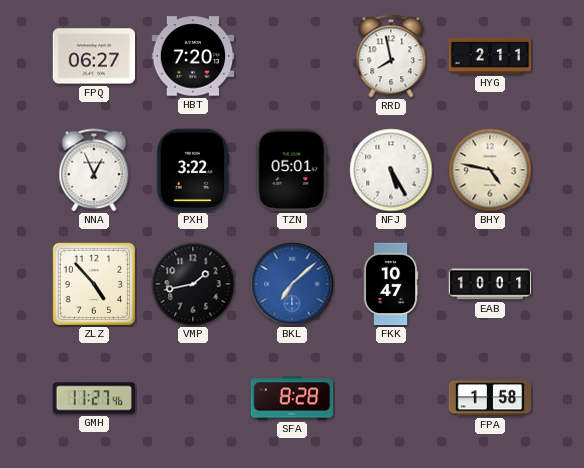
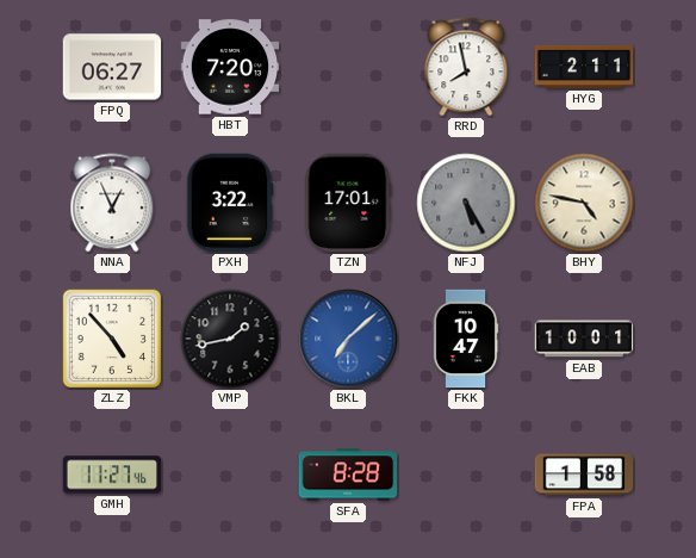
TZN: 05:01 -> 17:01 (348, 203)
NFJ dial: white -> grey (466, 203)
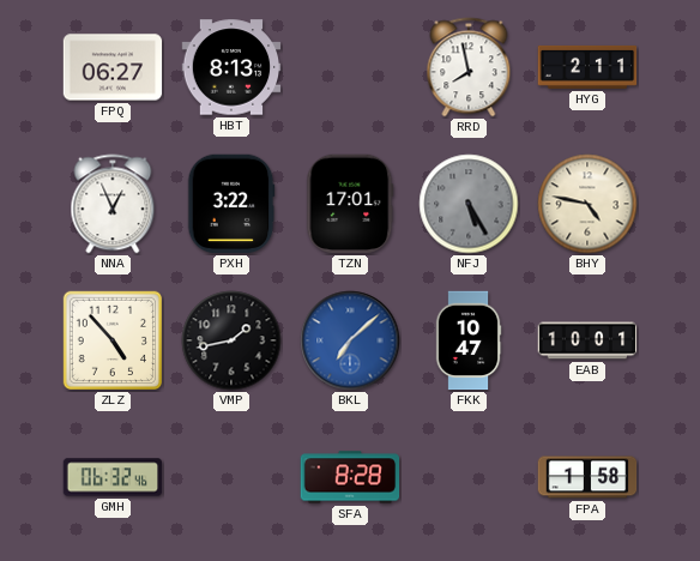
HBT: 7:20 -> 8:13 (231, 67)
GMH: 11:27 -> 06:32 (113, 477)
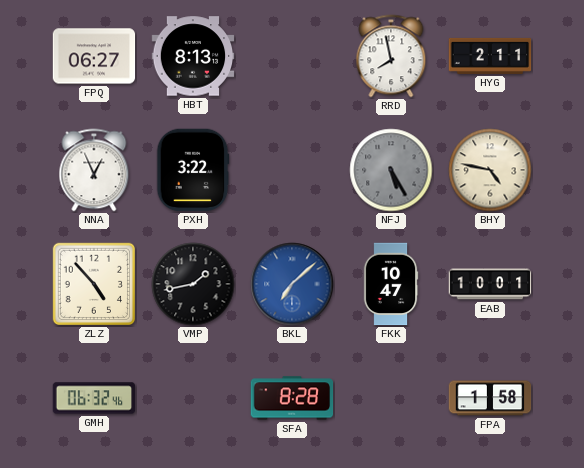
TZN: 17:01 -> none (350, 204)
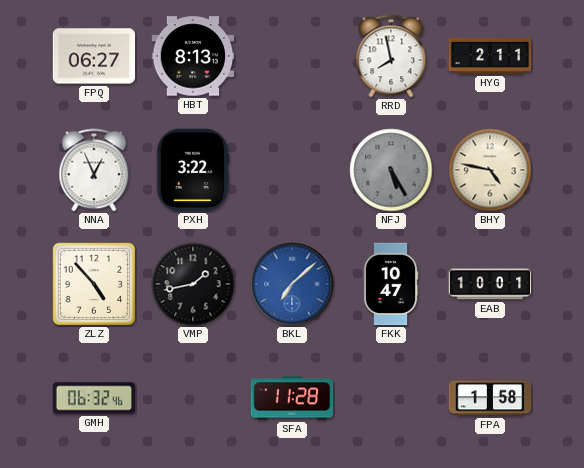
SFA: 8:28 -> 11:28 (292, 398)
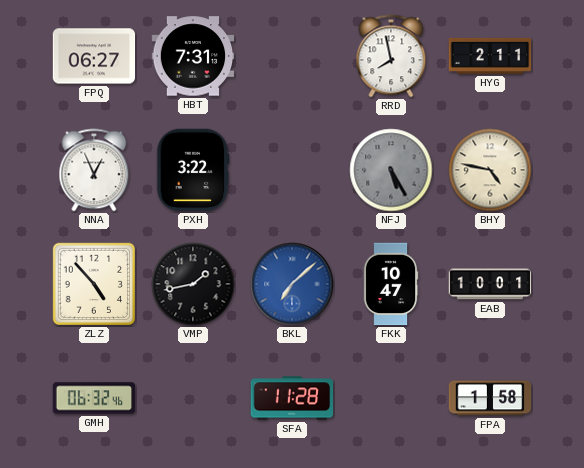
HBT: 8:13 -> 7:31 (193, 56)
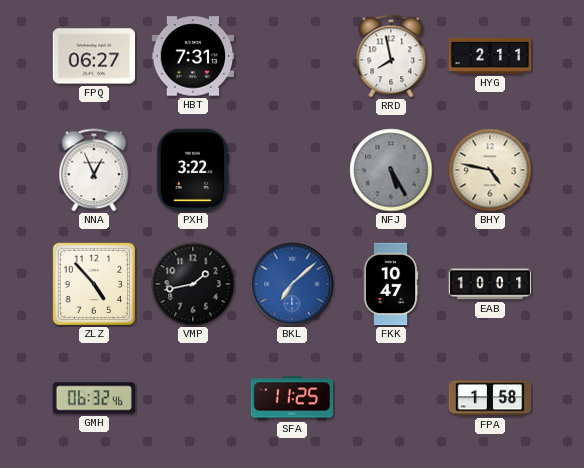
SFA: 11:28 -> 11:25 (292, 398)
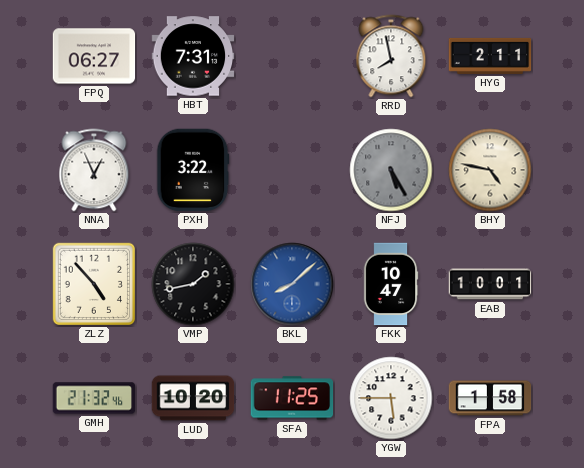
BKL: 7:08 -> 8:08 (292, 284)
GMH: 06:32 -> 21:32 (94, 398)
LUD: none -> 10:20 (193, 398)
YGW: none -> 5:45 (391, 398)
